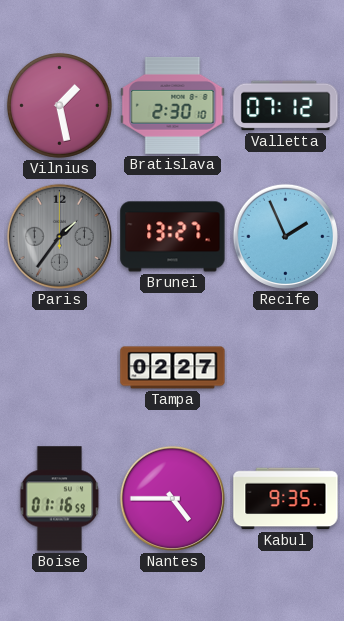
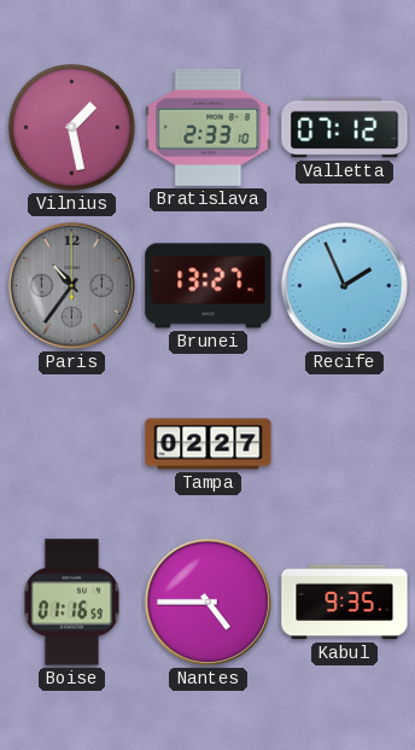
Bratislava: 2:30 -> 2:33 (209, 127)
Paris: 1:36 -> 10:36 (71, 285)
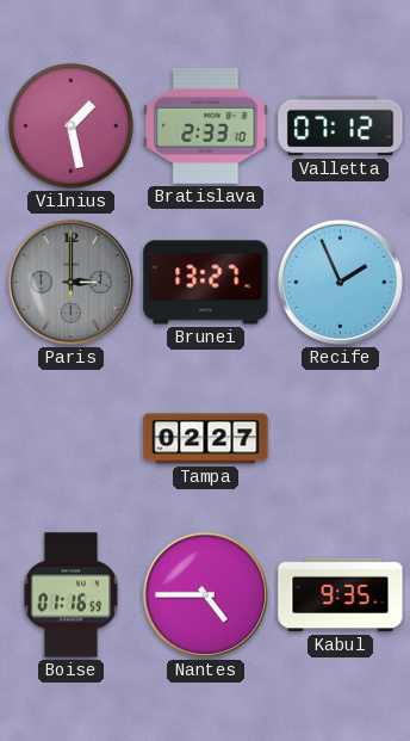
Paris: 10:36 -> 3:00 (70, 282)
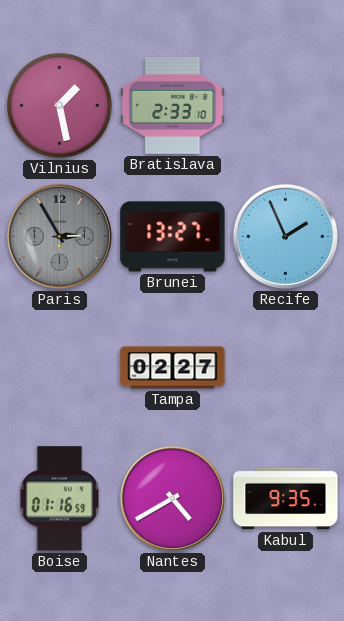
Valletta: 07:12 -> none (341, 126)
Paris: 3:00 -> 2:55 (59, 236)
Nantes: 4:45 -> 4:40 (172, 498)
